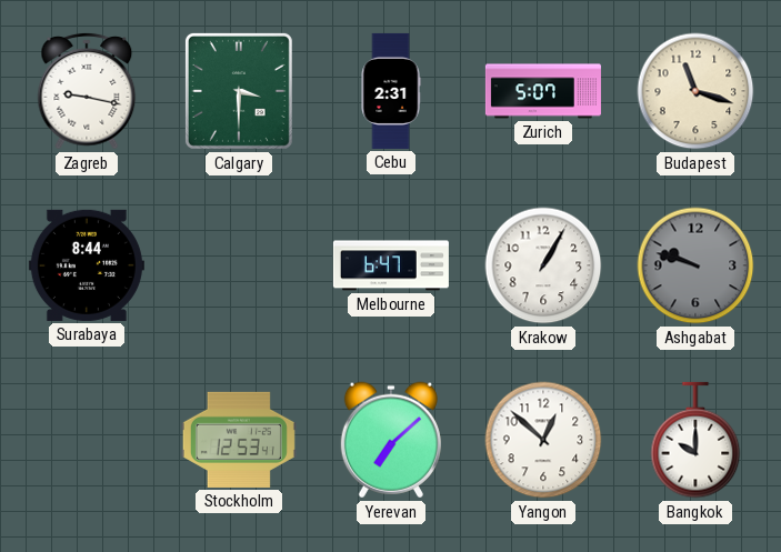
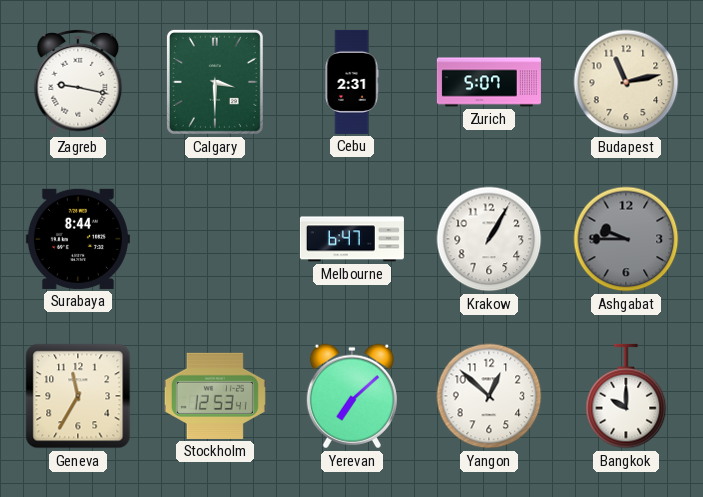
Budapest: 11:18 -> 11:13 (626, 82)
Ashgabat: 9:48 -> 9:45 (626, 239)
Geneva: none -> 11:35 (78, 396)
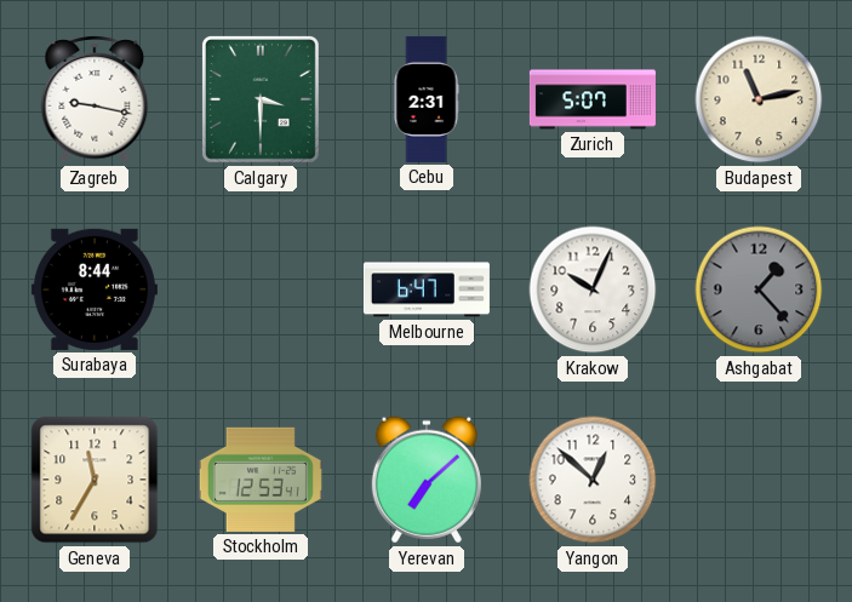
Krakow: 1:05 -> 10:04 (593, 289)
Ashgabat: 9:45 -> 1:23 (759, 289)
Bangkok: 10:00 -> none (626, 396)
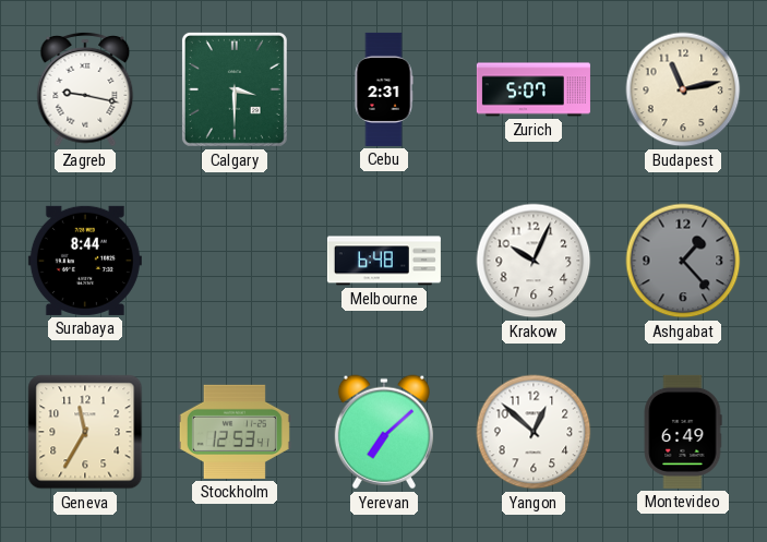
Melbourne: 6:47 -> 6:48 (384, 261)
Montevideo: none -> 6:49 (683, 432)
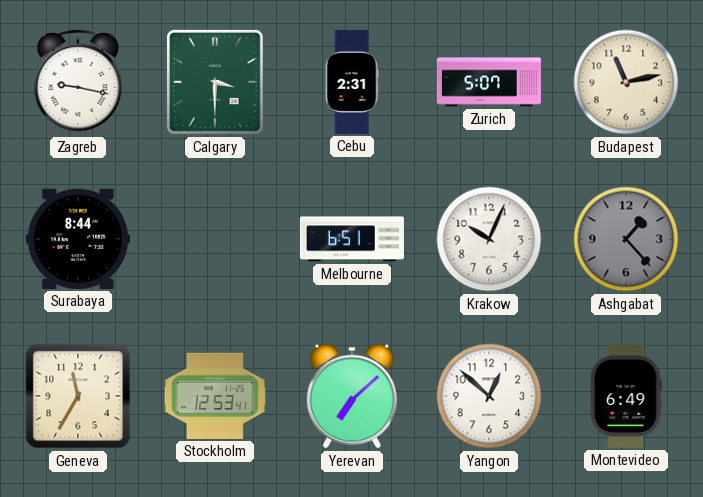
Melbourne: 6:48 -> 6:51 (352, 239)
